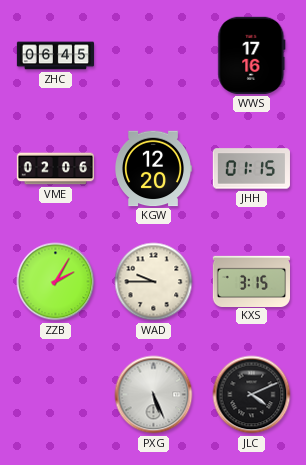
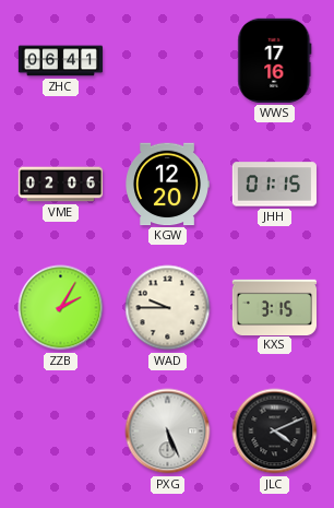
ZHC: 06:45 -> 06:41 (61, 61)
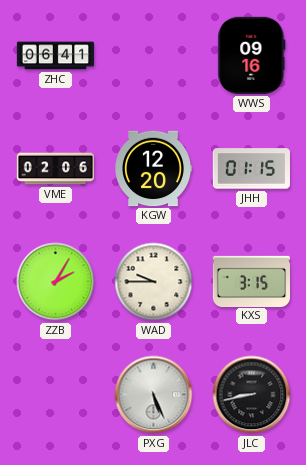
WWS: 17:16 -> 09:16 (252, 55)
JLC: 4:11 -> 8:43 (252, 395)
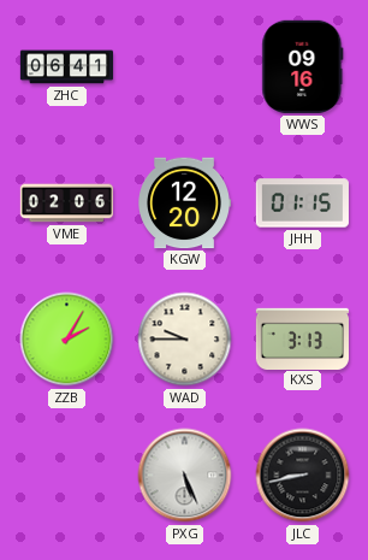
KXS: 3:15 -> 3:13 (302, 338)
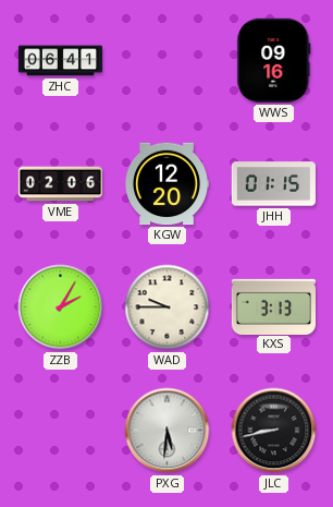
PXG: 5:26 -> 5:31 (168, 431)
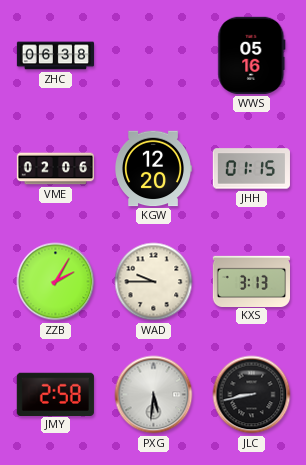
ZHC: 06:41 -> 06:38 (56, 56)
WWS: 09:16 -> 05:16 (252, 55)
JMY: none -> 2:58 (55, 394)
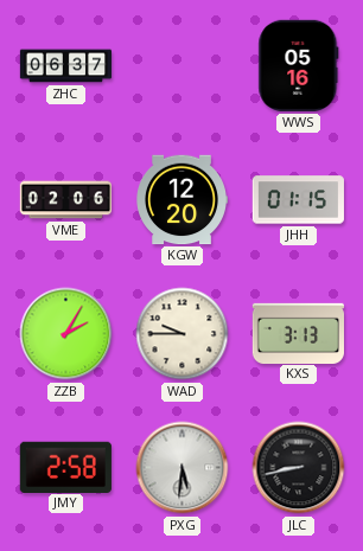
ZHC: 06:38 -> 06:37 (66, 66)
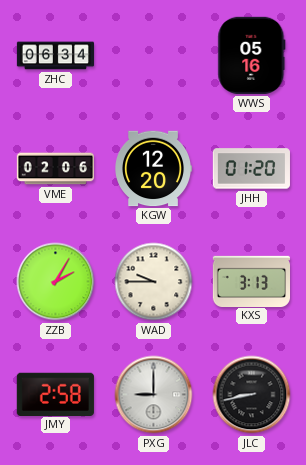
ZHC: 06:37 -> 06:34 (56, 56)
JHH: 01:15 -> 01:20 (251, 169)
PXG: 5:31 -> 9:00 (154, 395)
